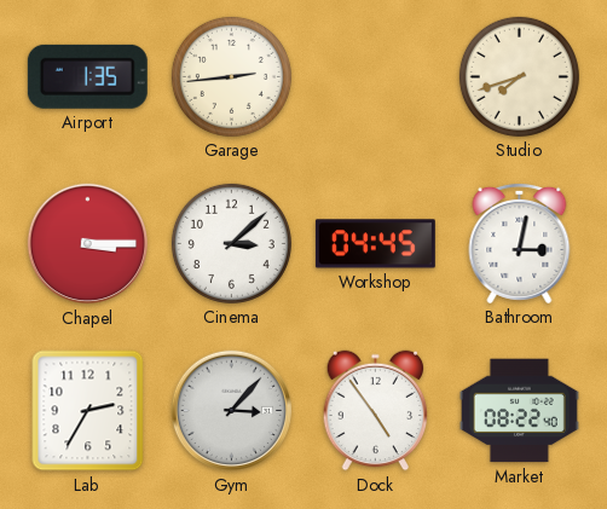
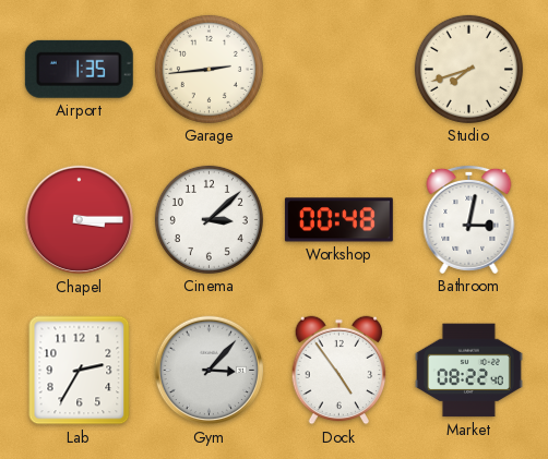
Workshop: 04:45 -> 00:48 (338, 220)
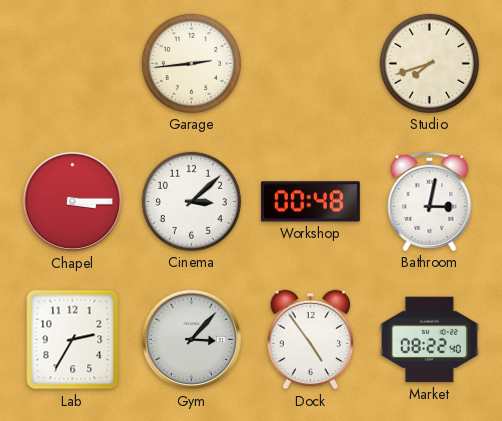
Airport: 1:35 -> none (79, 69)
